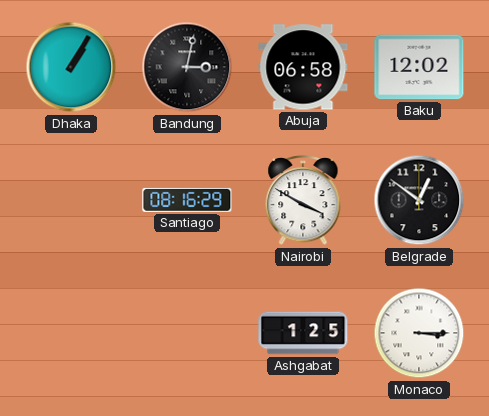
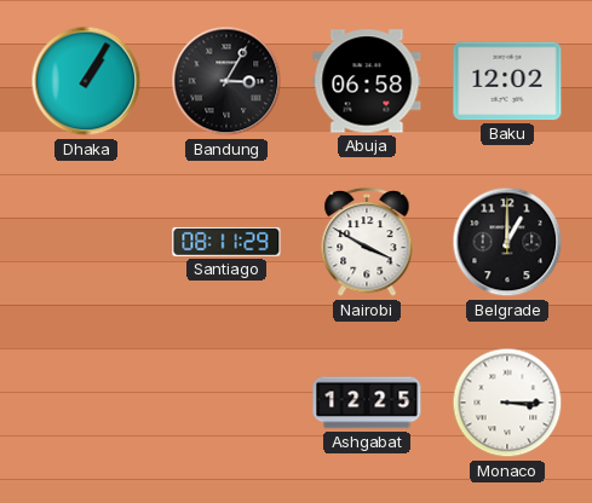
Bandung: 3:02 -> 3:05 (226, 81)
Santiago: 08:16 -> 08:11 (226, 242)
Belgrade: 12:51 -> 1:00 (507, 242)
Ashgabat: 1:25 -> 12:25 (367, 403)
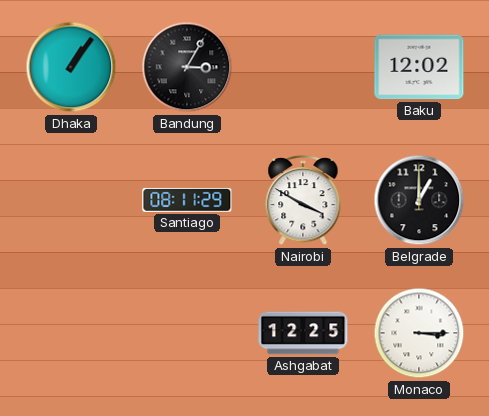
Dhaka: 1:05 -> 1:06 (71, 67)
Abuja: 06:58 -> none (367, 81)
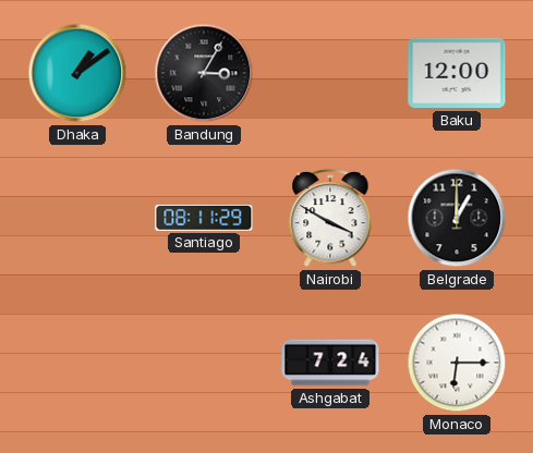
Dhaka: 1:06 -> 1:09 (77, 73)
Baku: 12:02 -> 12:00 (457, 73)
Ashgabat: 12:25 -> 7:24 (330, 363)
Monaco: 3:15 -> 6:15 (457, 363)
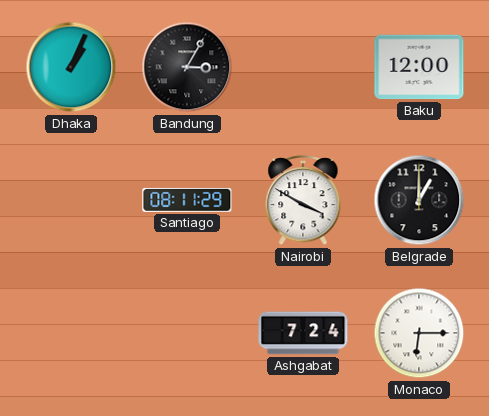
Dhaka: 1:09 -> 1:04 (71, 67)
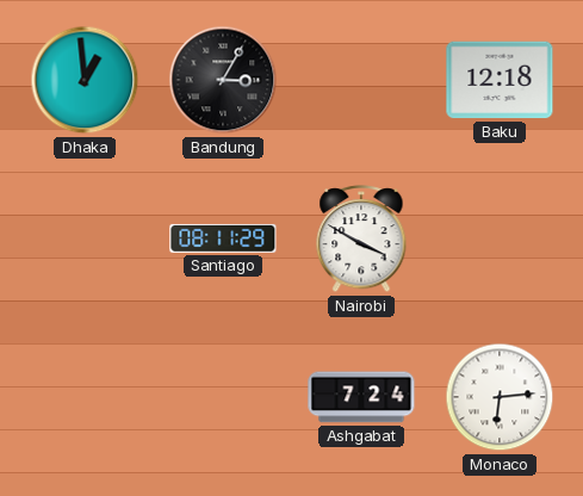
Dhaka: 1:04 -> 12:59 (85, 80)
Baku: 12:00 -> 12:18 (500, 80)
Belgrade: 1:00 -> none (419, 200)
Monaco: 6:15 -> 6:14 (500, 397)
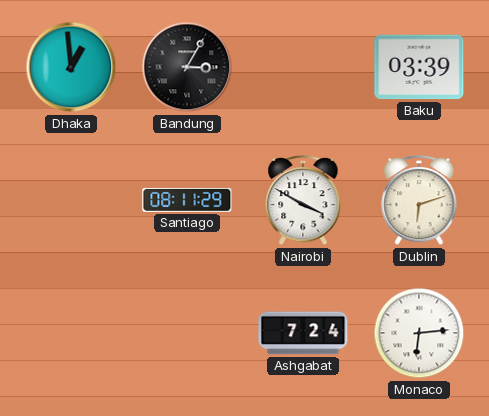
Baku: 12:18 -> 03:39 (419, 67)
Dublin: none -> 6:12 (419, 201)
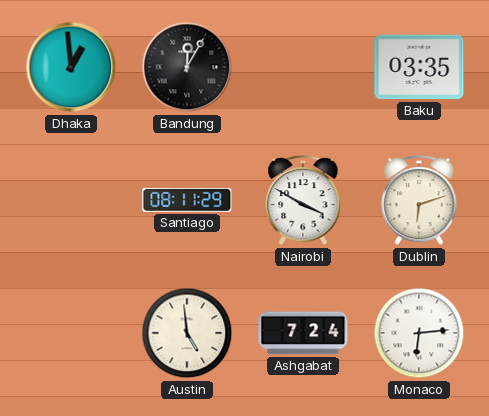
Bandung: 3:05 -> 12:05 (187, 67)
Baku: 03:39 -> 03:35 (419, 67)
Austin: none -> 4:59 (187, 333)
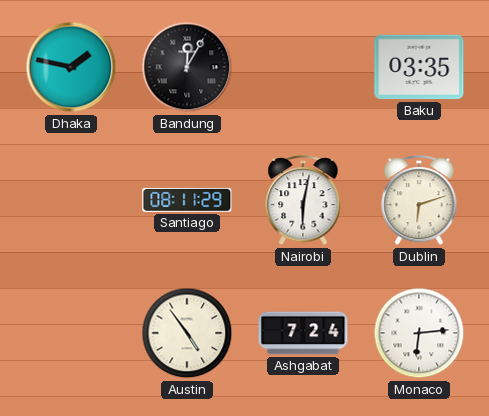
Dhaka: 12:59 -> 1:47 (71, 67)
Nairobi: 3:50 -> 6:02 (303, 201)
Austin: 4:59 -> 4:54 (187, 333)
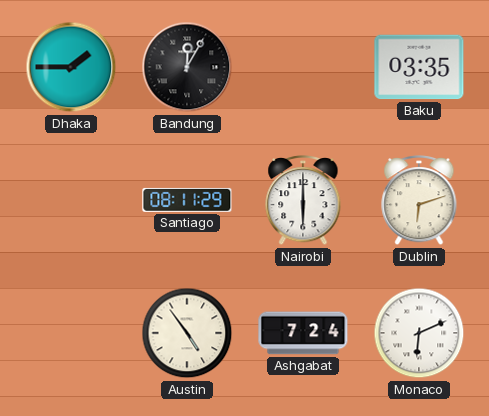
Dhaka: 1:47 -> 1:45 (71, 67)
Nairobi: 6:02 -> 6:00 (303, 201)
Monaco: 6:14 -> 6:11 (419, 333)
